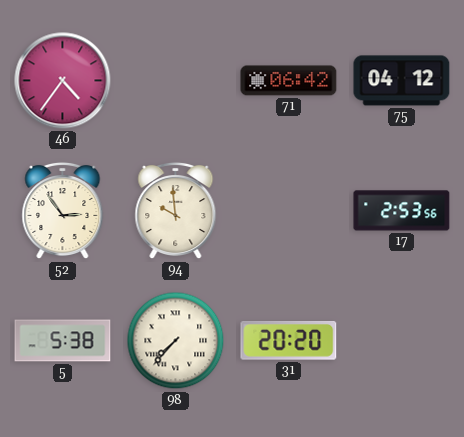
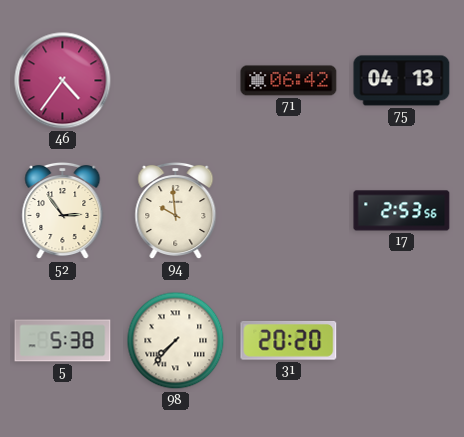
75: 04:12 -> 04:13 (402, 81)
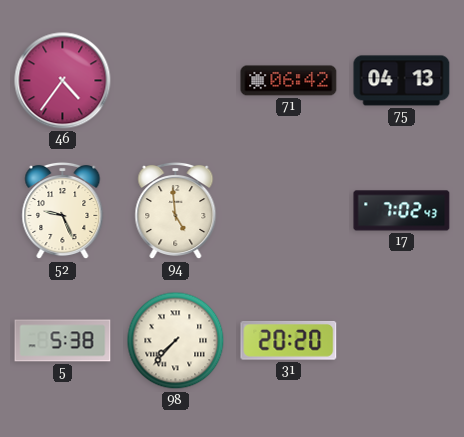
52: 2:54 -> 9:26 (63, 211)
94: 9:59 -> 4:59 (176, 211)
17: 2:53 -> 7:02 (402, 211)
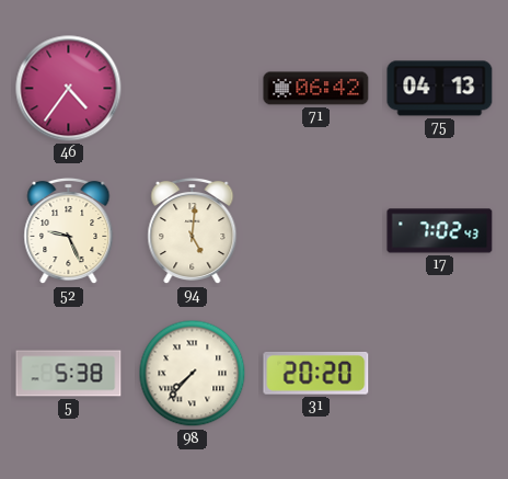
94: 4:59 -> 5:01 (193, 231)
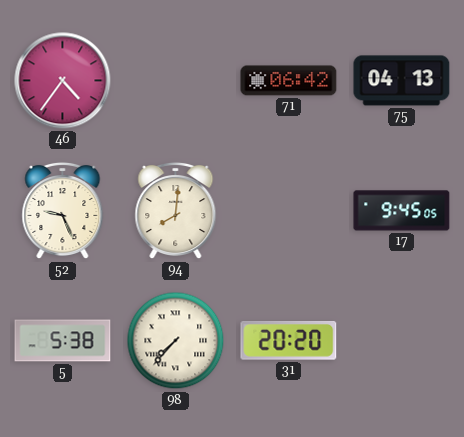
94: 5:01 -> 8:01 (176, 211)
17: 7:02 -> 9:45 (402, 211)
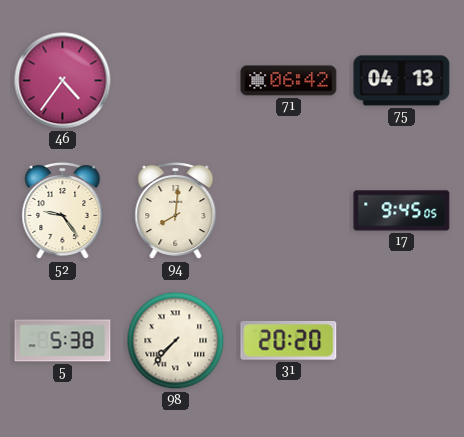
52: 9:26 -> 9:24 (63, 211)
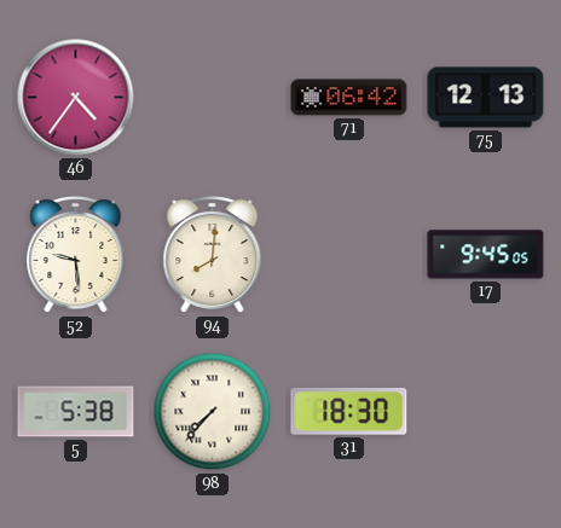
75: 04:13 -> 12:13 (486, 98)
52: 9:24 -> 9:29 (76, 255)
31: 20:20 -> 18:30 (349, 411)
